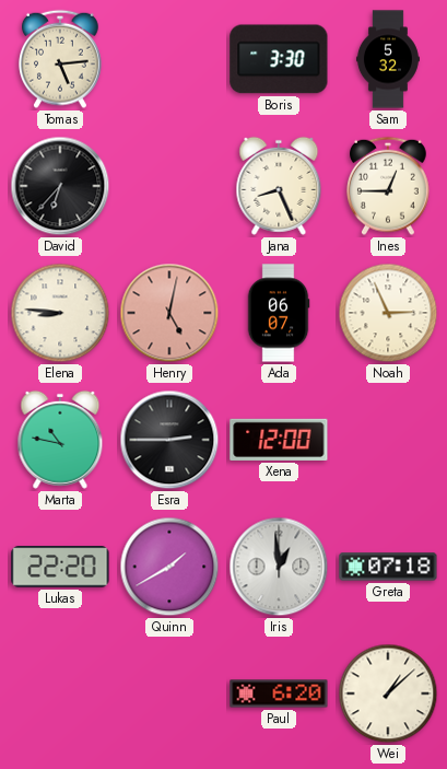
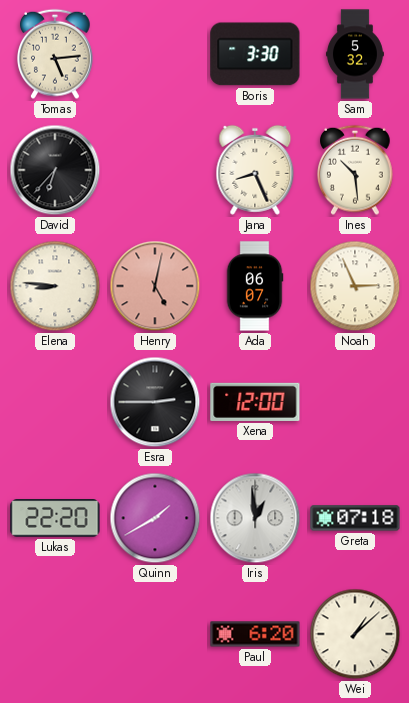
Ines: 12:45 -> 10:29 (356, 170)
Marta: 10:47 -> none (60, 440)
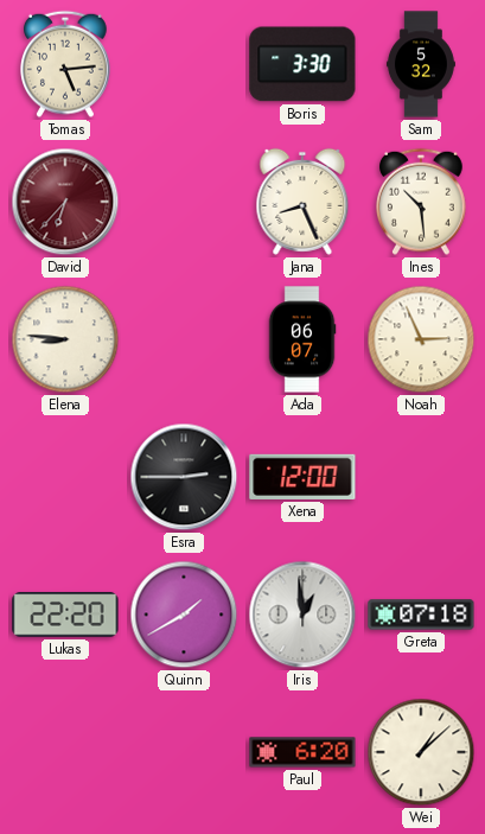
David dial: black -> burgundy (65, 202)
Henry: 5:02 -> none (155, 286)
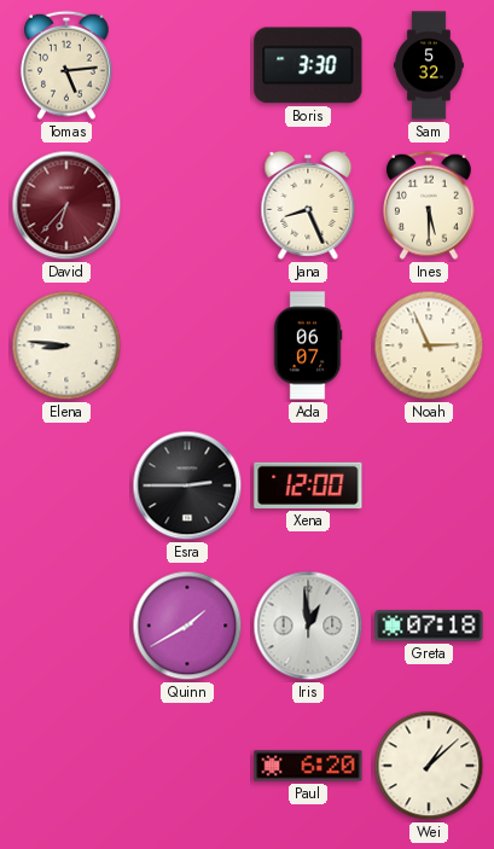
Ines: 10:29 -> 5:30 (430, 205)
Lukas: 22:20 -> none (65, 615)
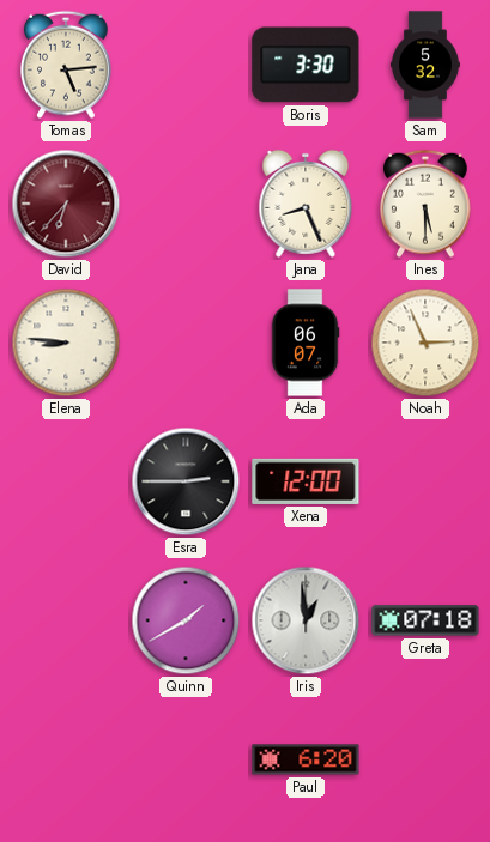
Wei: 1:08 -> none (429, 766)
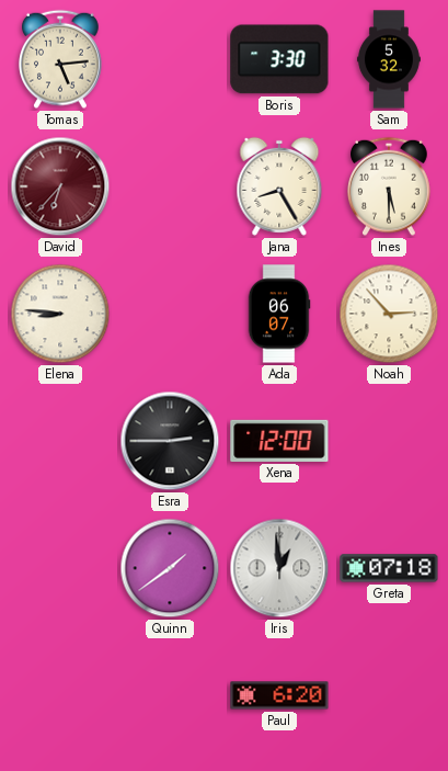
Jana: 8:26 -> 8:25 (279, 186)
Noah: 2:56 -> 2:53 (389, 314)
Quinn: 1:40 -> 1:39 (170, 568)
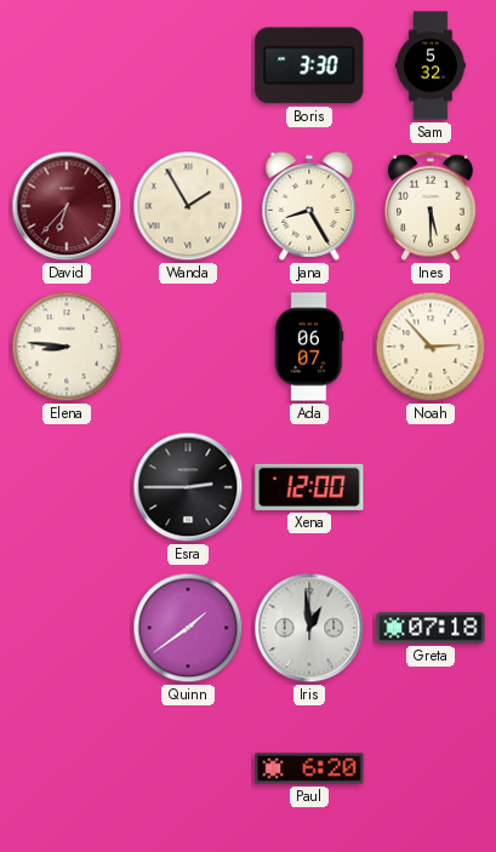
Tomas: 5:14 -> none (61, 59)
Wanda: none -> 1:55 (188, 206)
